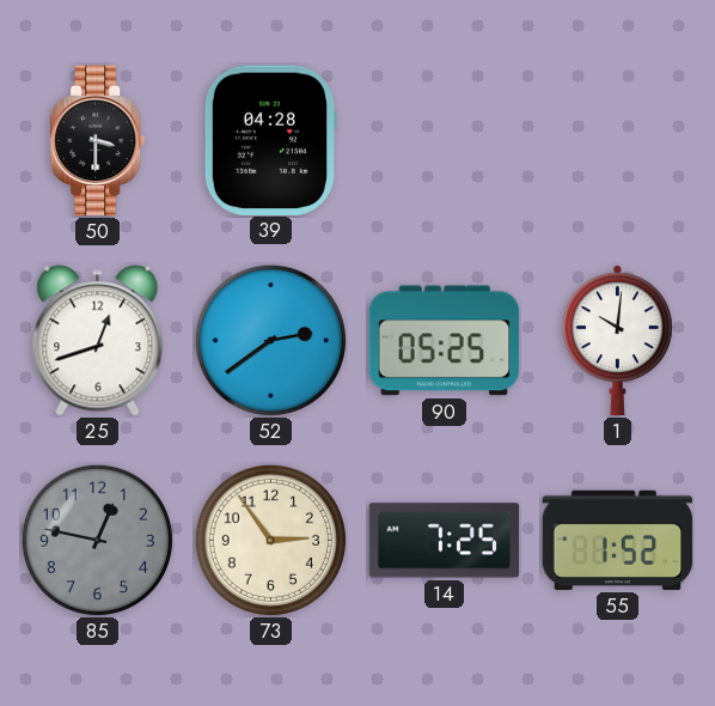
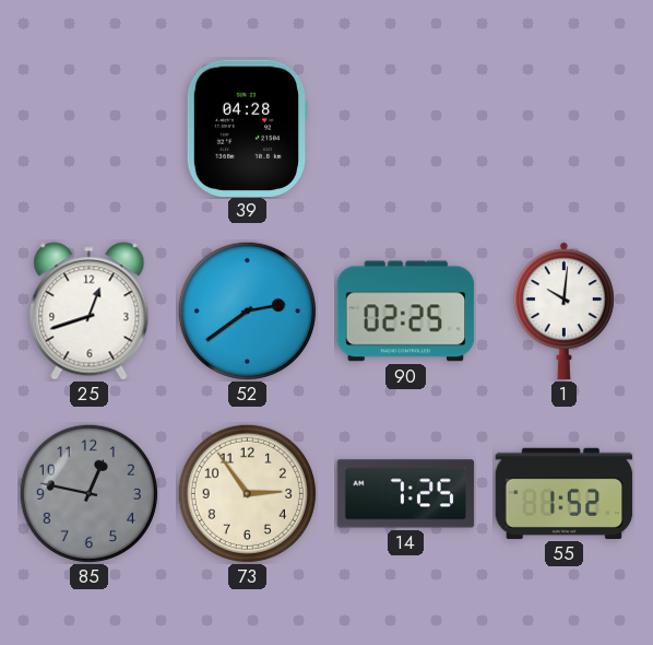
50: 3:30 -> none (98, 141)
90: 05:25 -> 02:25 (406, 312)
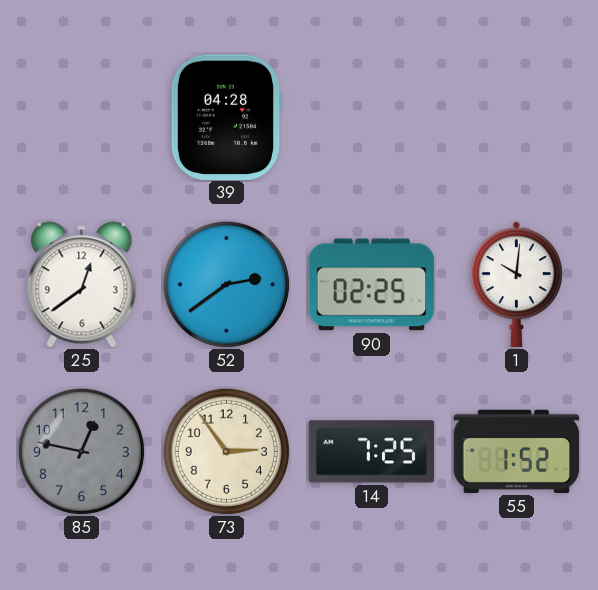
25: 12:42 -> 12:39 (82, 285)
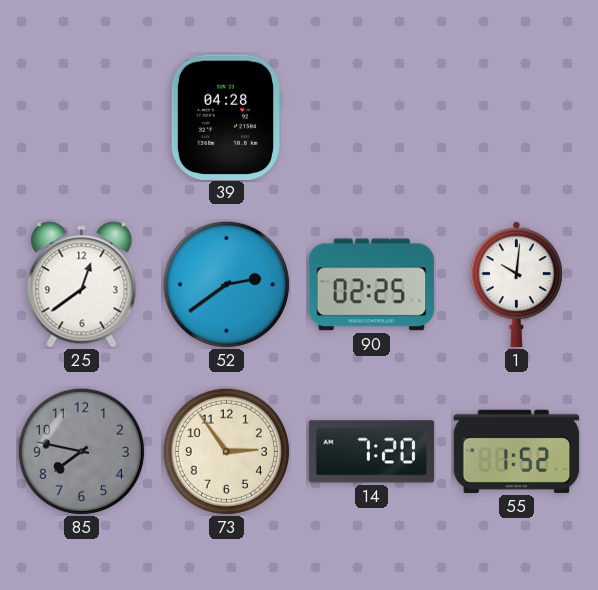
85: 12:47 -> 7:47 (81, 451)
14: 7:25 -> 7:20 (372, 452)
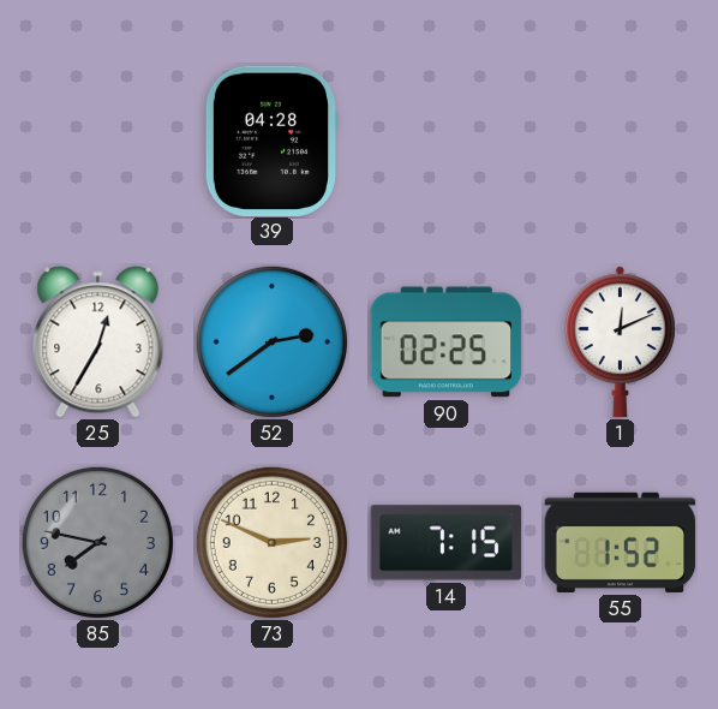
25: 12:39 -> 12:35 (98, 342)
1: 10:01 -> 12:11 (620, 342)
73: 2:54 -> 2:49 (271, 542)
14: 7:20 -> 7:15 (447, 543)
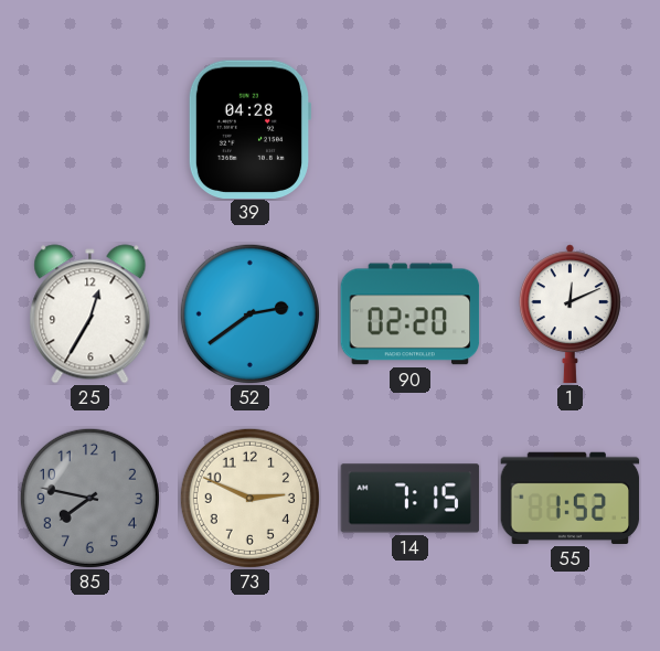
90: 02:25 -> 02:20 (411, 314)
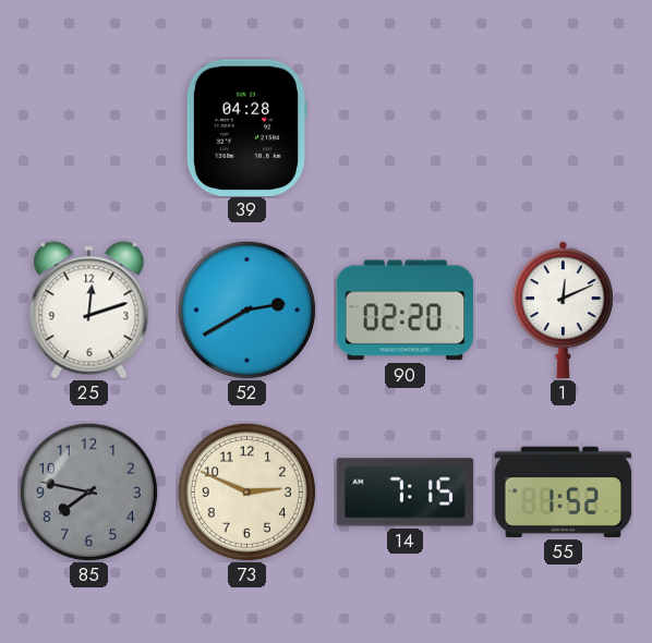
25: 12:35 -> 12:12 (89, 311)
52: 2:39 -> 2:40 (246, 310)
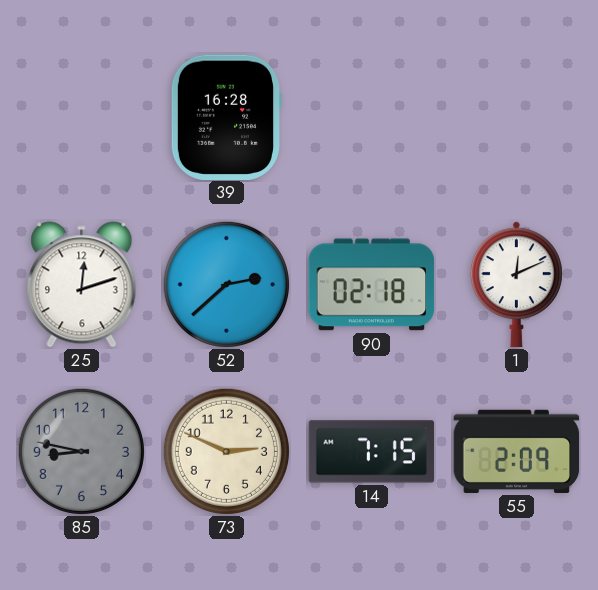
39: 04:28 -> 16:28 (225, 117)
52: 2:40 -> 2:38 (226, 284)
90: 02:20 -> 02:18 (372, 285)
85: 7:47 -> 8:47 (81, 451)
55: 1:52 -> 2:09 (517, 451)
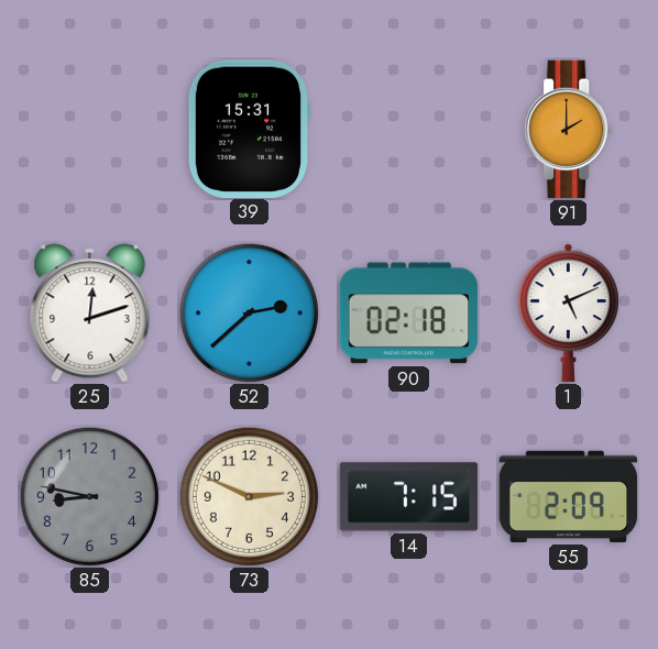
39: 16:28 -> 15:31 (248, 129)
91: none -> 2:00 (569, 130)
1: 12:11 -> 5:11 (568, 313)
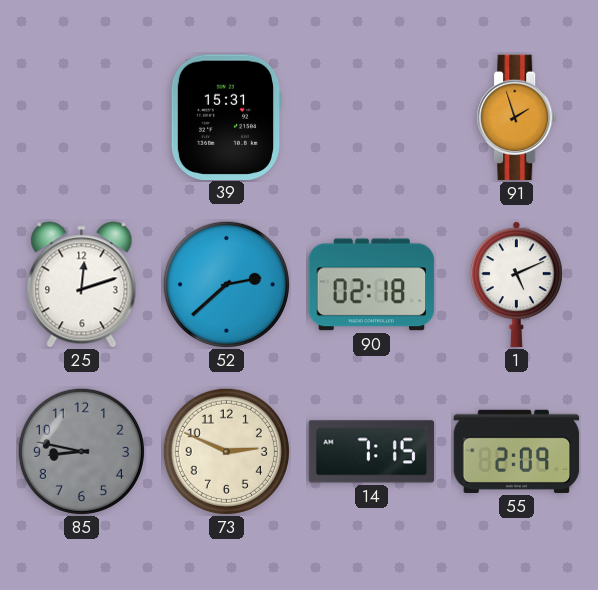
91: 2:00 -> 1:57 (517, 118)
